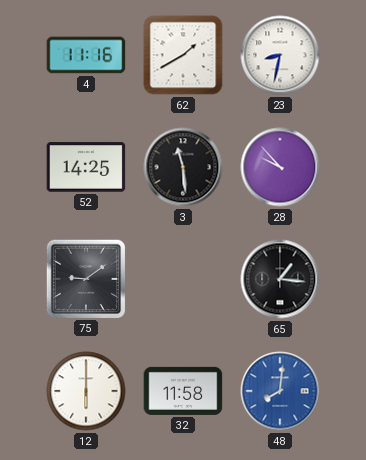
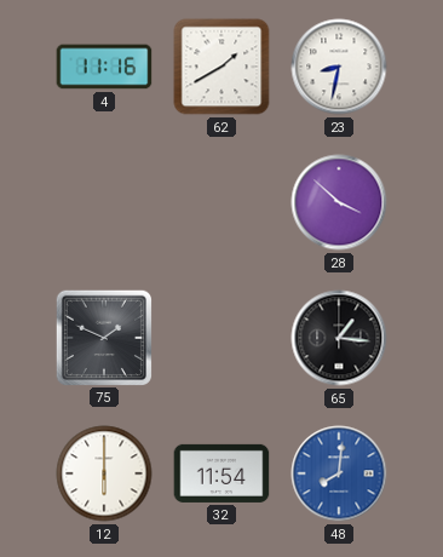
52: 14:25 -> none (86, 167)
3: 11:29 -> none (183, 167)
28: 9:53 -> 3:52 (339, 202)
75: 9:09 -> 1:49 (103, 337)
32: 11:58 -> 11:54 (221, 473)
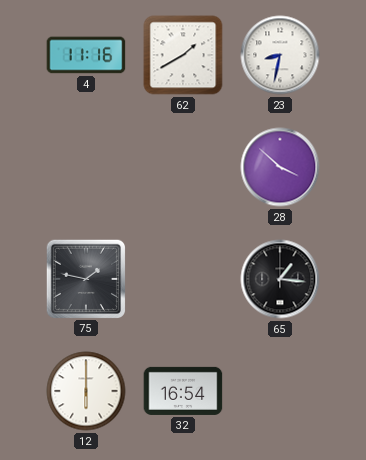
75: 1:49 -> 1:47 (85, 278)
32: 11:54 -> 16:54 (183, 391)
48: 8:01 -> none (339, 473)
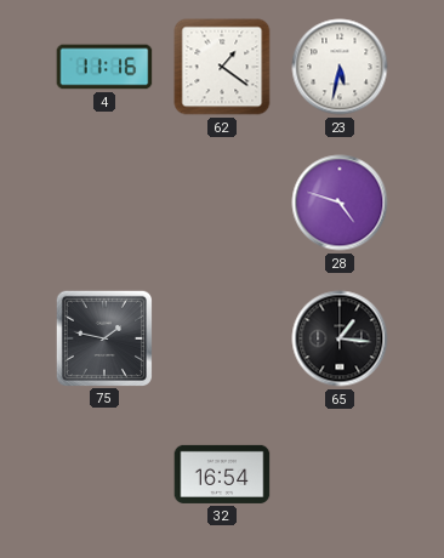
62: 1:40 -> 1:21 (222, 67)
23: 8:32 -> 5:32 (340, 67)
28: 3:52 -> 4:48 (340, 203)
12: 6:00 -> none (86, 391)
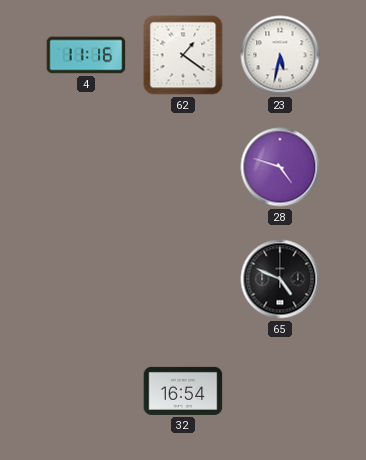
75: 1:47 -> none (103, 337)
65: 1:16 -> 4:49 (280, 279)
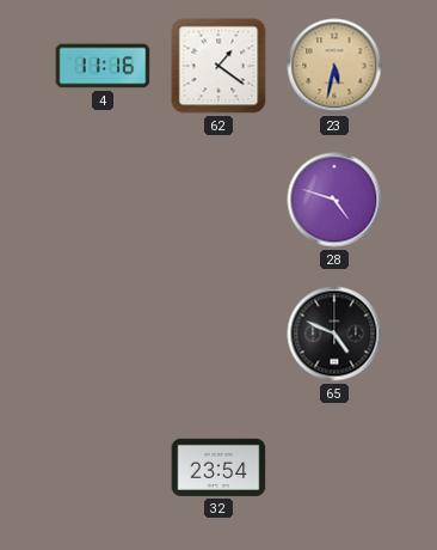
23 dial: white -> champagne (334, 66)
32: 16:54 -> 23:54 (219, 467)
